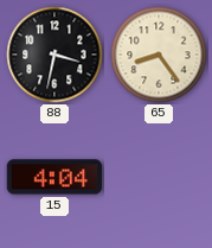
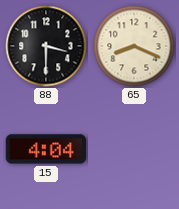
88: 3:32 -> 3:30 (46, 46)
65: 8:24 -> 8:19 (134, 46)
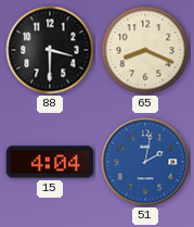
51: none -> 2:02 (145, 162)
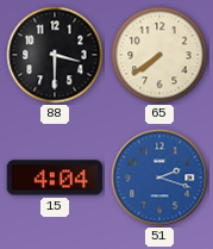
65: 8:19 -> 7:39 (159, 55)
51: 2:02 -> 2:18 (159, 178)
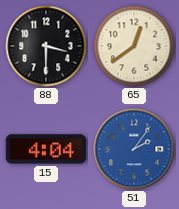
65: 7:39 -> 12:39 (134, 46)
51: 2:18 -> 2:06 (134, 149)
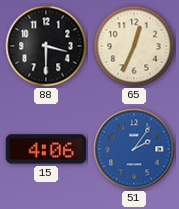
65: 12:39 -> 12:34 (134, 46)
15: 4:04 -> 4:06 (46, 149)
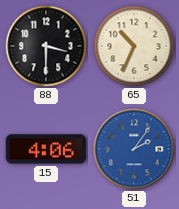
65: 12:34 -> 10:34 (134, 46)
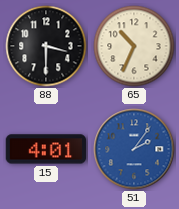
15: 4:06 -> 4:01 (46, 149)
